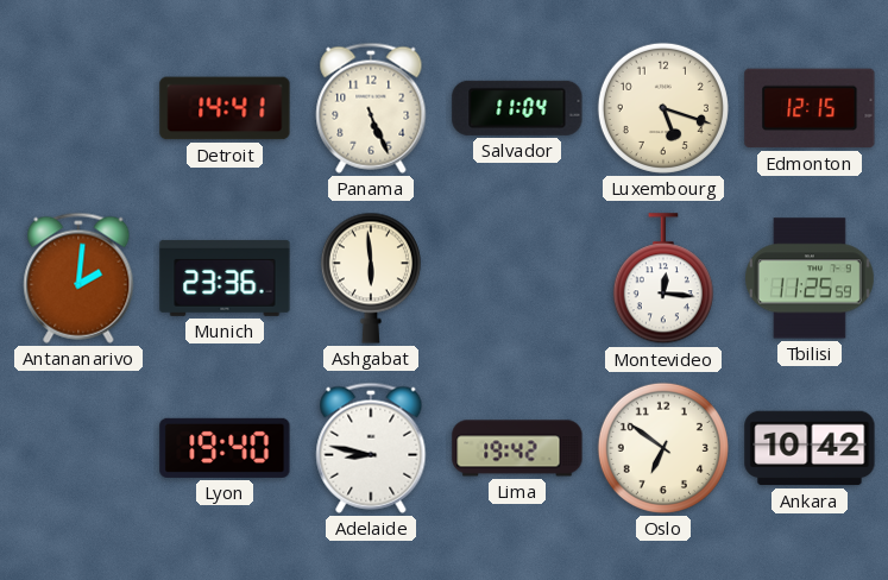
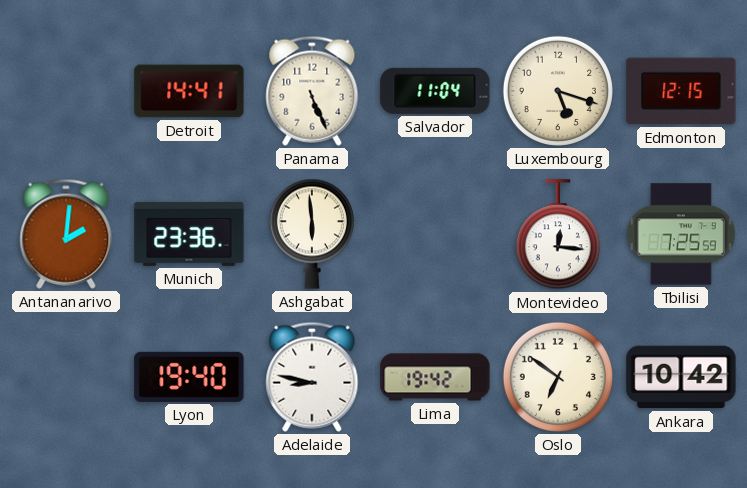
Tbilisi: 11:25 -> 7:25 (681, 234)
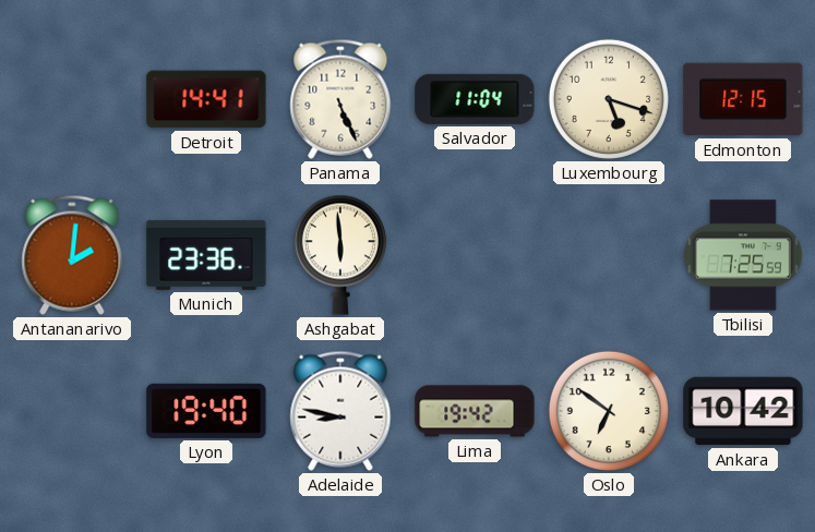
Montevideo: 12:16 -> none (558, 235)
